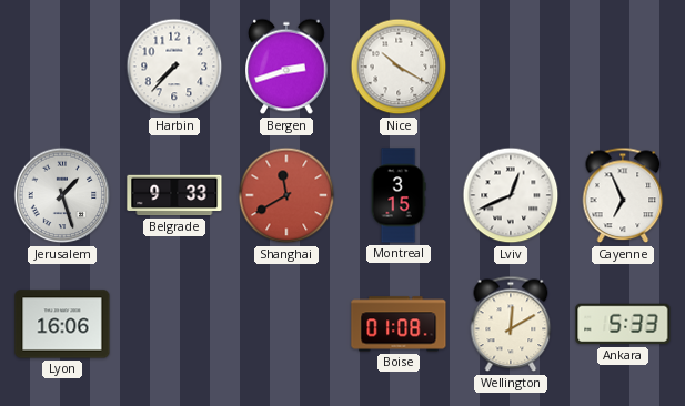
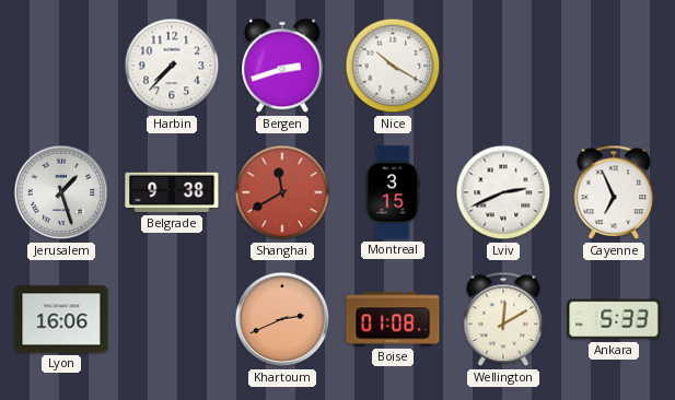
Belgrade: 9:33 -> 9:38 (172, 192)
Lviv: 12:41 -> 2:41 (503, 192)
Khartoum: none -> 2:41 (282, 319)
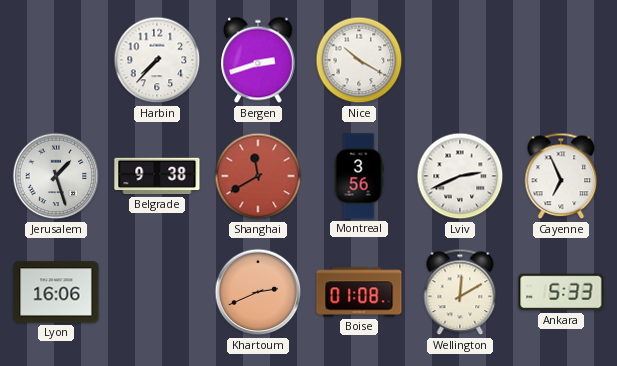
Montreal: 3:15 -> 3:56 (359, 176)
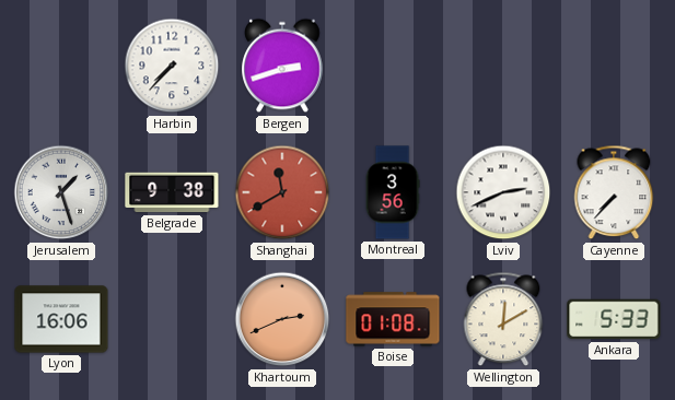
Nice: 10:20 -> none (359, 60)
Cayenne: 6:56 -> 7:37 (614, 192)
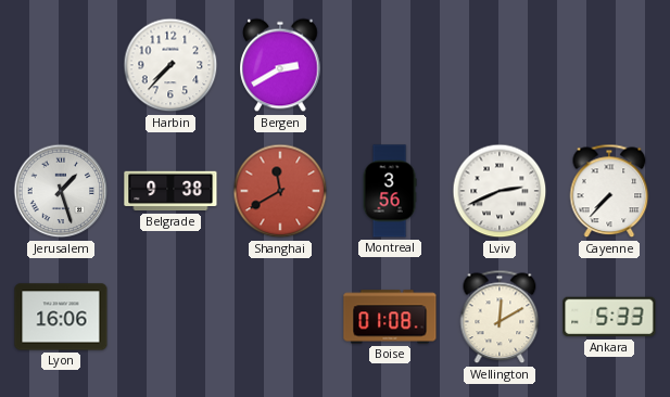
Bergen: 2:42 -> 2:40 (280, 65)
Khartoum: 2:41 -> none (282, 319)
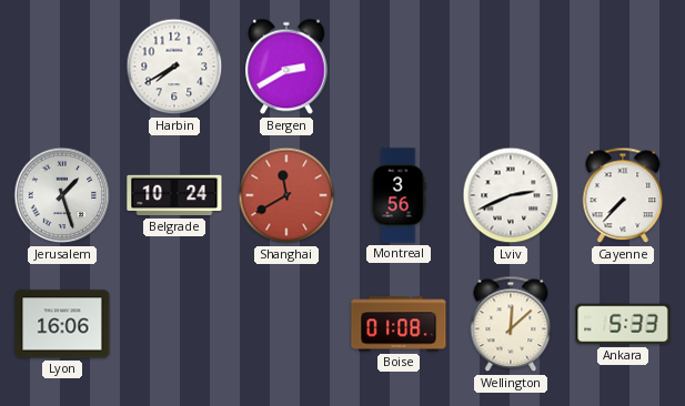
Harbin: 7:37 -> 7:40 (174, 67)
Belgrade: 9:38 -> 10:24 (174, 195)
Wellington: 12:10 -> 12:08 (511, 324)
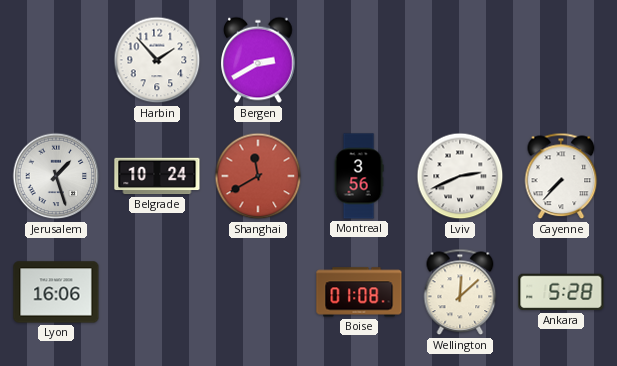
Harbin: 7:40 -> 1:53 (157, 60)
Ankara: 5:33 -> 5:28 (561, 292)
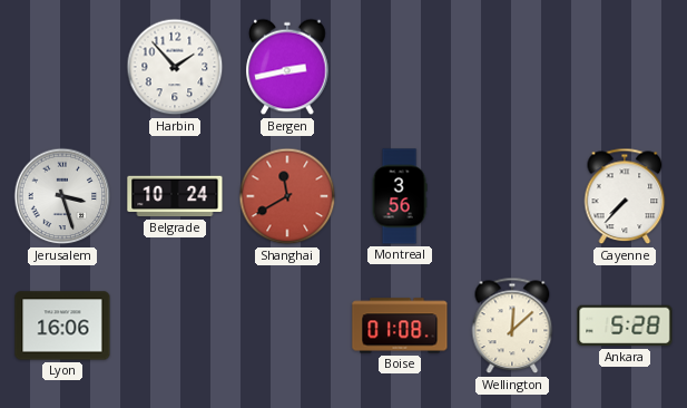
Bergen: 2:40 -> 2:43 (287, 67)
Jerusalem: 1:27 -> 3:27 (62, 196)
Lviv: 2:41 -> none (460, 176)
